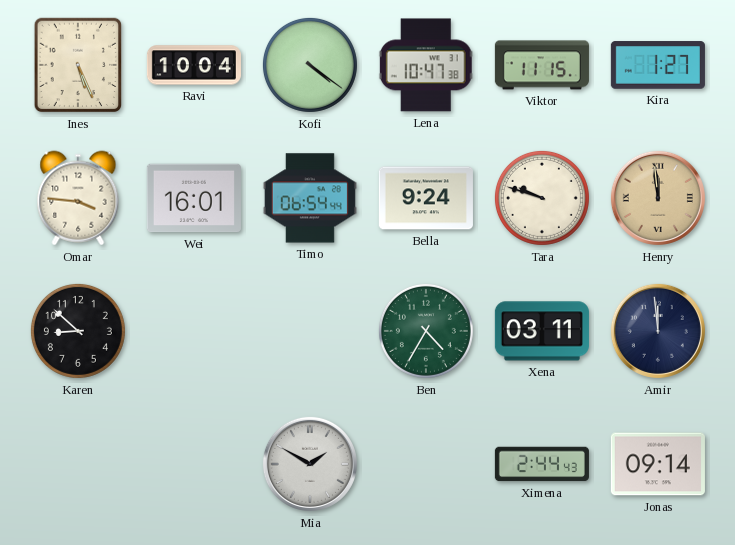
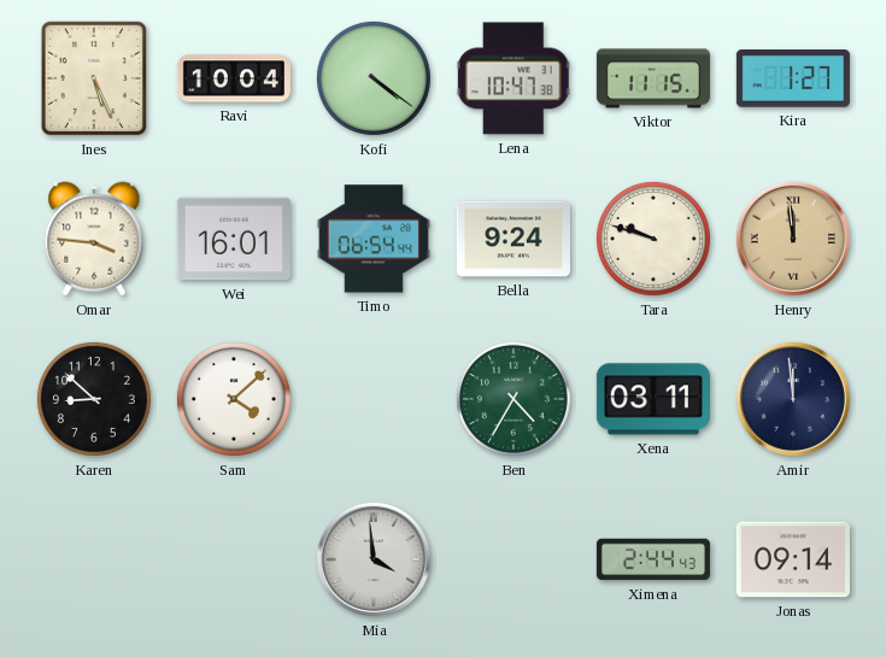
Sam: none -> 4:08 (234, 399)
Mia: 1:50 -> 3:59 (374, 559)
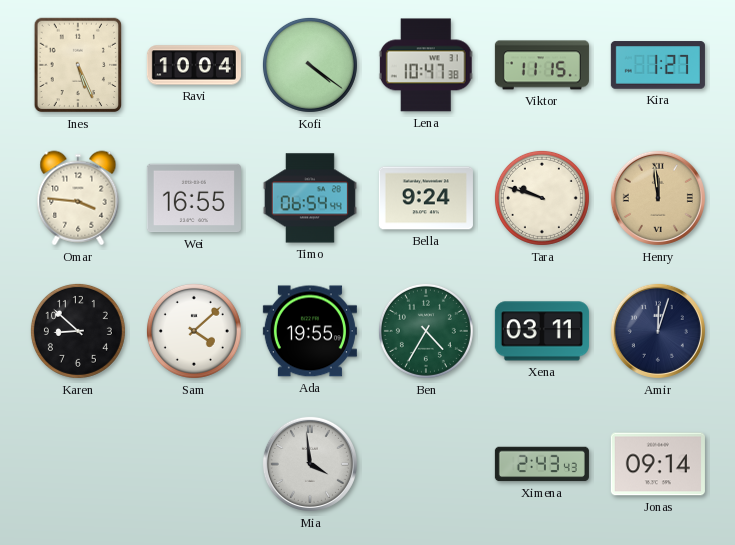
Wei: 16:01 -> 16:55 (194, 198)
Ada: none -> 19:55 (310, 331)
Amir: 11:59 -> 12:03 (658, 331)
Ximena: 2:44 -> 2:43 (542, 464)
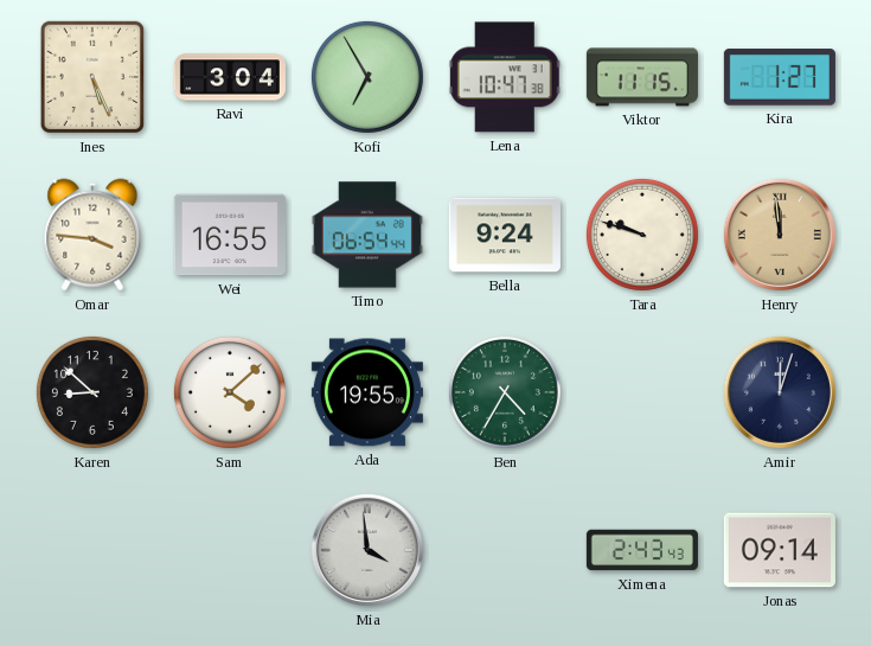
Ravi: 10:04 -> 3:04 (230, 77)
Kofi: 4:21 -> 6:55 (367, 77)
Xena: 03:11 -> none (542, 331)
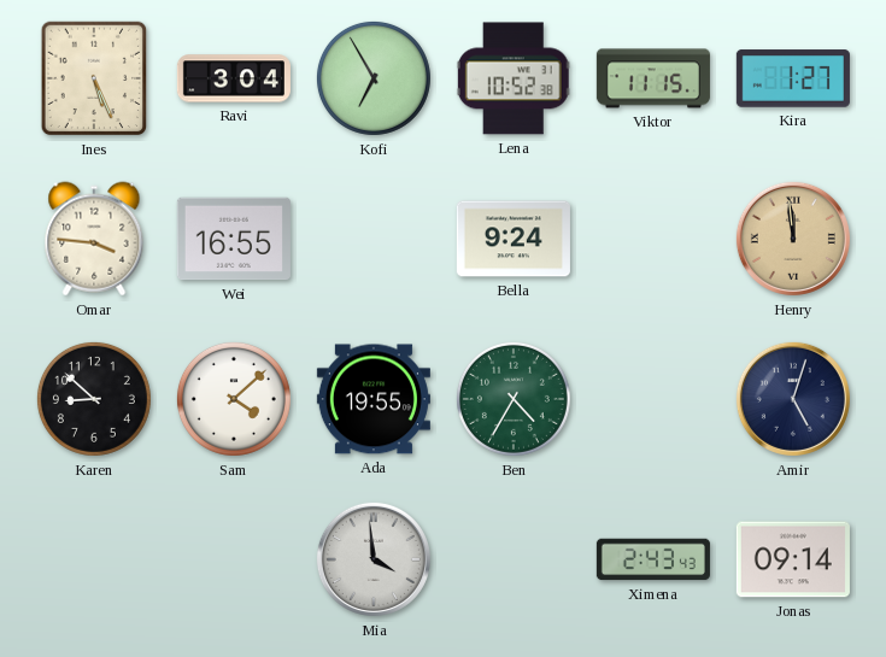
Lena: 10:47 -> 10:52 (514, 78)
Timo: 06:54 -> none (367, 235)
Tara: 9:48 -> none (642, 235)
Amir: 12:03 -> 5:03 (793, 399)
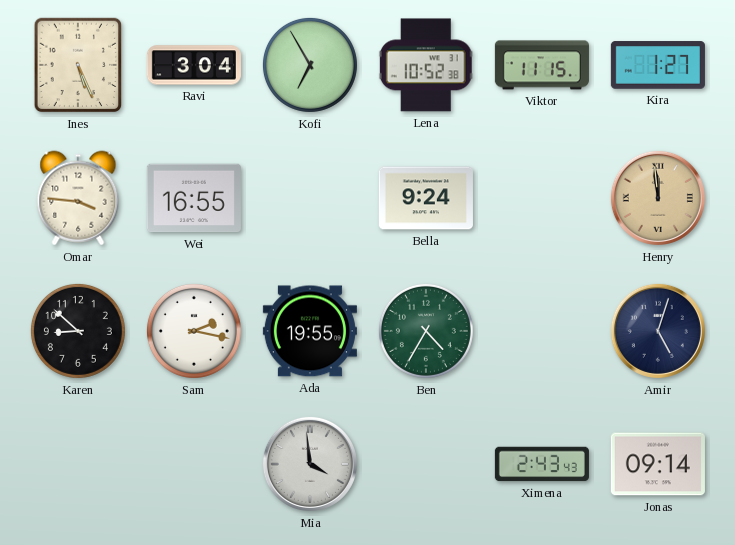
Sam: 4:08 -> 2:17 (194, 331)
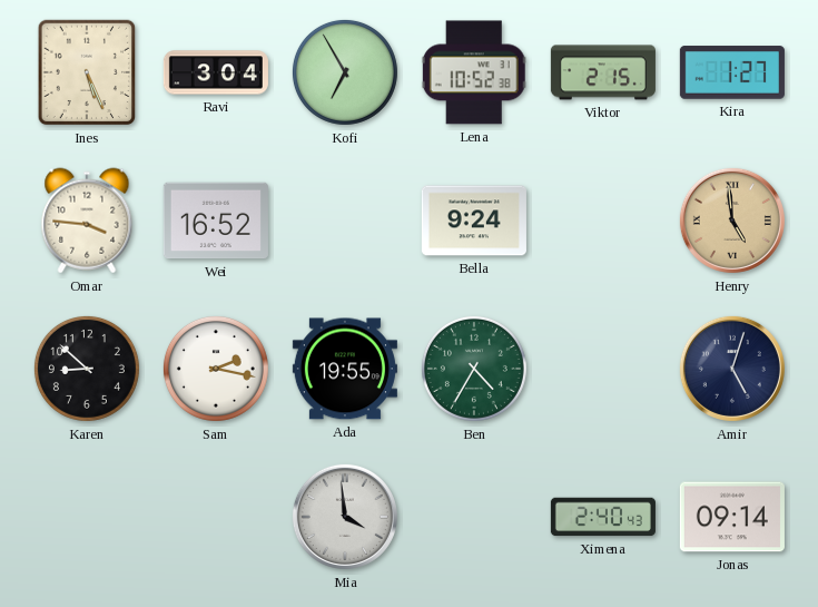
Viktor: 11:15 -> 2:15 (603, 72)
Wei: 16:55 -> 16:52 (216, 221)
Henry: 11:59 -> 4:59 (732, 221)
Ximena: 2:43 -> 2:40 (603, 517)
